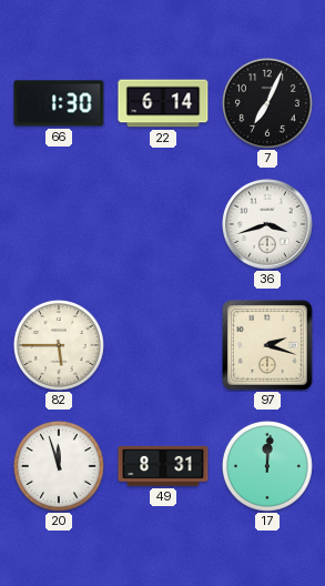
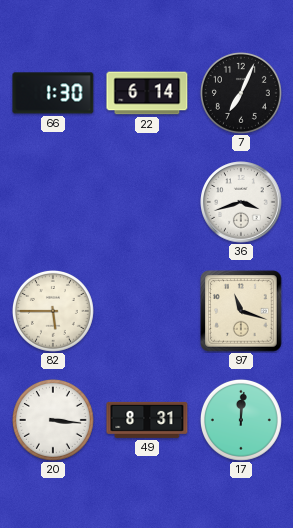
97: 2:18 -> 11:18 (241, 311)
20: 11:57 -> 3:16 (53, 420)
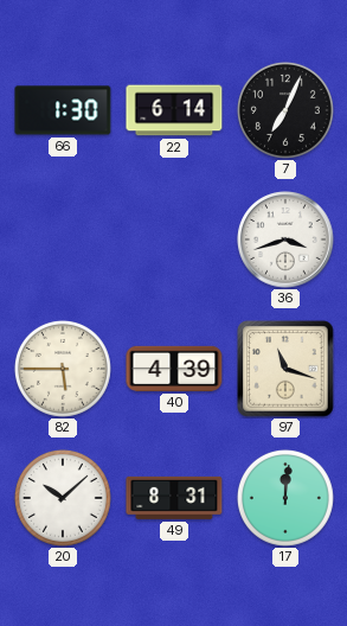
40: none -> 4:39 (174, 369)
20: 3:16 -> 10:08 (63, 498)
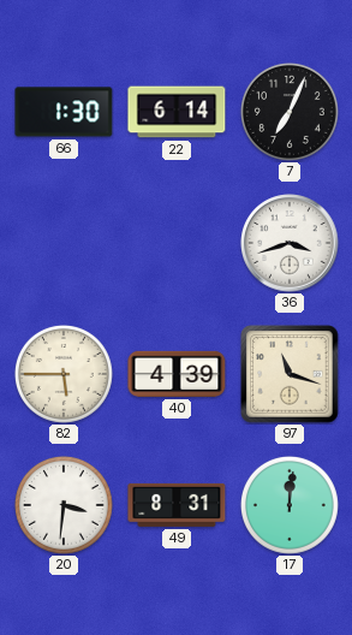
20: 10:08 -> 3:31 (64, 505)
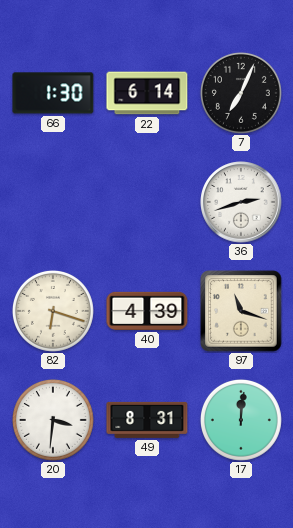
36: 3:42 -> 2:42 (241, 202)
82: 5:45 -> 6:18 (53, 311)
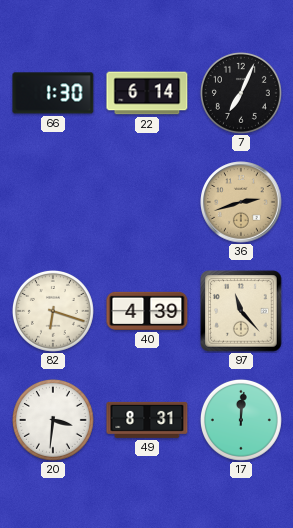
36 dial: white -> champagne (241, 202)
97: 11:18 -> 11:23 (241, 311)
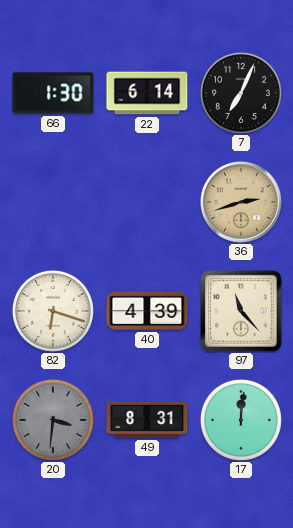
20 dial: white -> grey (53, 420)
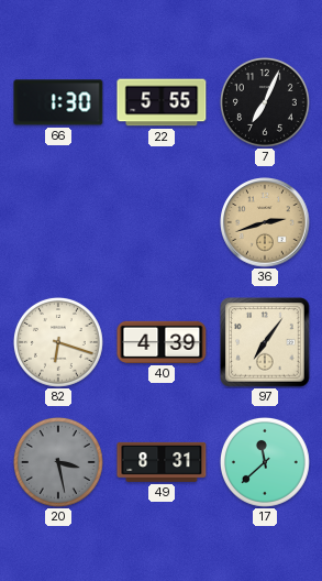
22: 6:14 -> 5:55 (162, 102)
97: 11:23 -> 7:06 (265, 342)
20: 3:31 -> 3:28 (58, 462)
17: 12:01 -> 11:38 (265, 462)
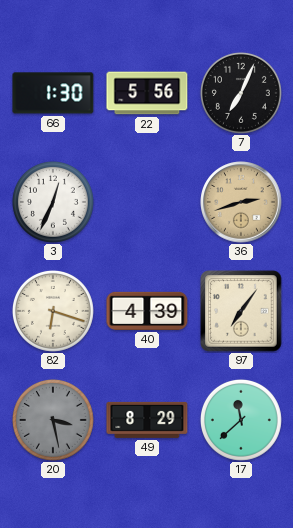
22: 5:55 -> 5:56 (147, 93)
3: none -> 12:34 (53, 202)
49: 8:31 -> 8:29 (147, 420)
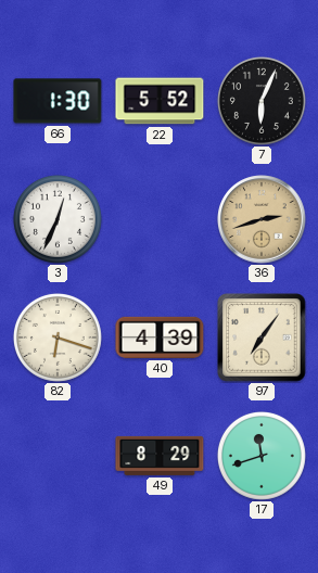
22: 5:56 -> 5:52 (160, 101)
7: 7:04 -> 6:04 (262, 101)
20: 3:28 -> none (53, 420)
17: 11:38 -> 11:42 (262, 456)
